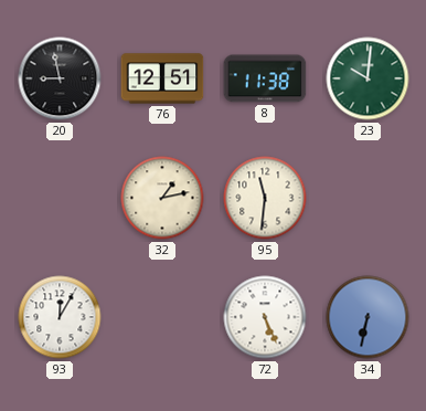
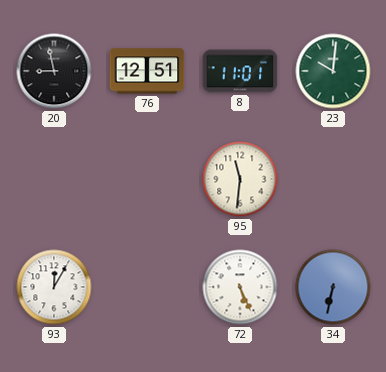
8: 11:38 -> 11:01 (240, 71)
32: 1:13 -> none (162, 198)
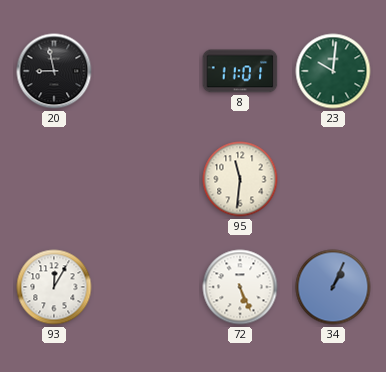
76: 12:51 -> none (147, 71)
34: 6:32 -> 1:04 (333, 287)
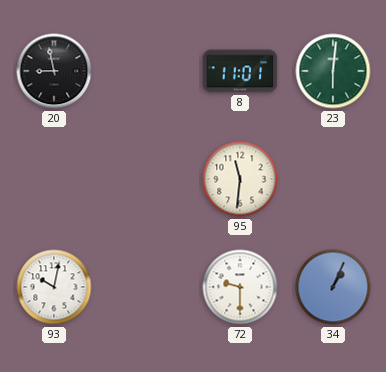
23: 10:01 -> 6:01 (333, 71)
93: 12:05 -> 10:02 (54, 287)
72: 5:26 -> 9:30 (240, 287)
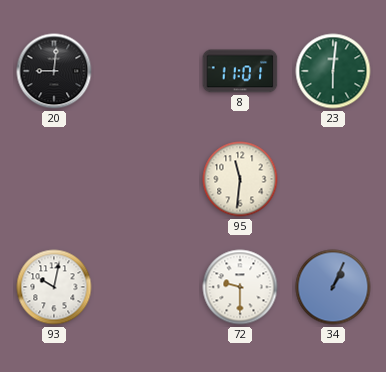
20: 8:58 -> 9:01 (54, 71)
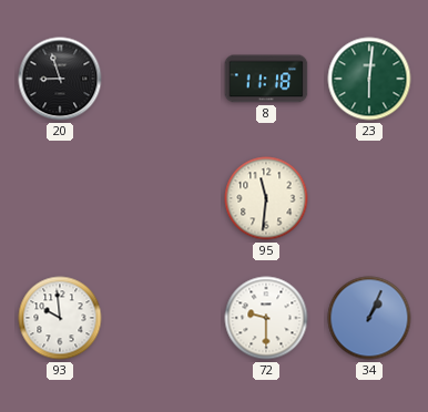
20: 9:01 -> 8:57 (60, 79)
8: 11:01 -> 11:18 (266, 79)
93: 10:02 -> 9:59 (60, 318)
